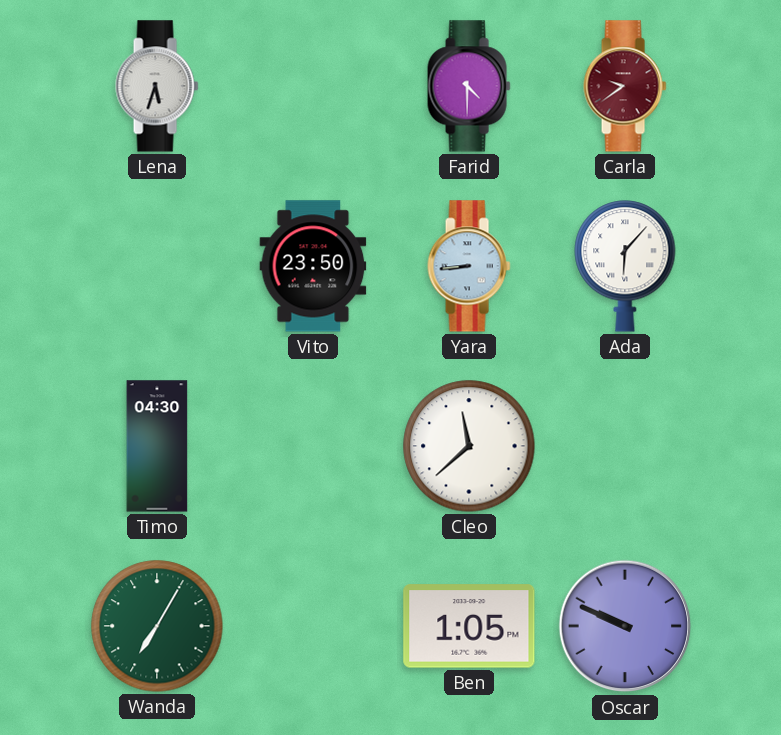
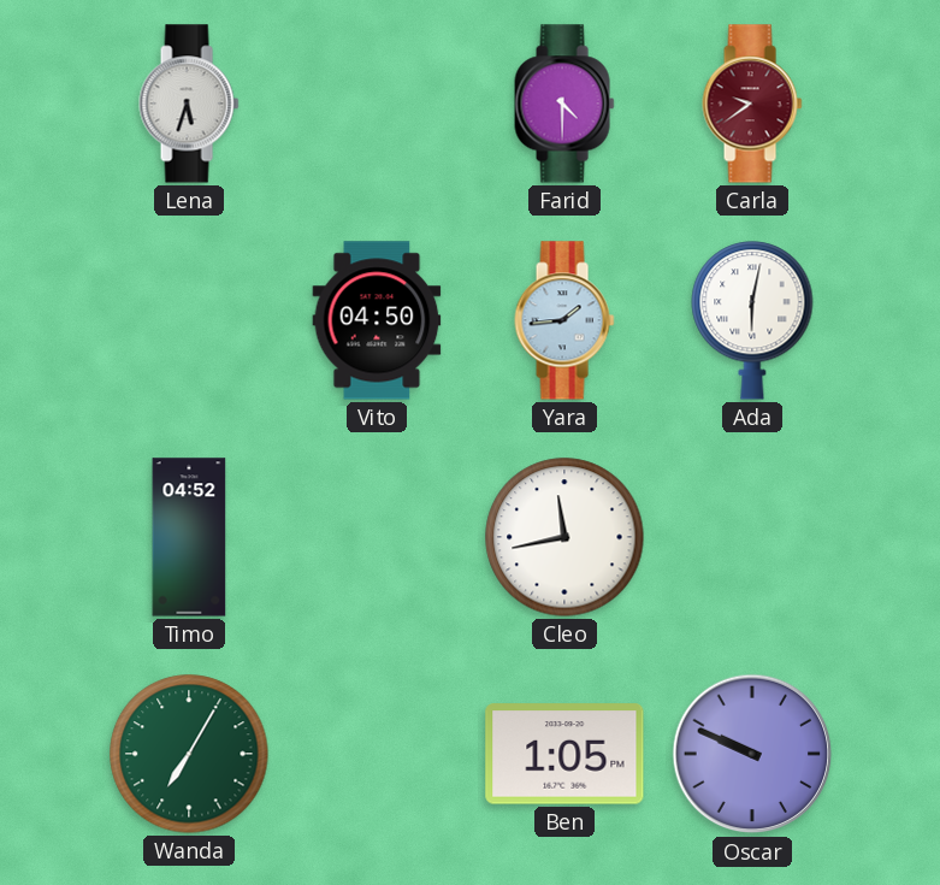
Vito: 23:50 -> 04:50 (377, 320)
Yara: 8:44 -> 1:44 (564, 320)
Ada: 6:07 -> 6:02 (752, 320)
Timo: 04:30 -> 04:52 (189, 537)
Cleo: 11:38 -> 11:43 (564, 537)
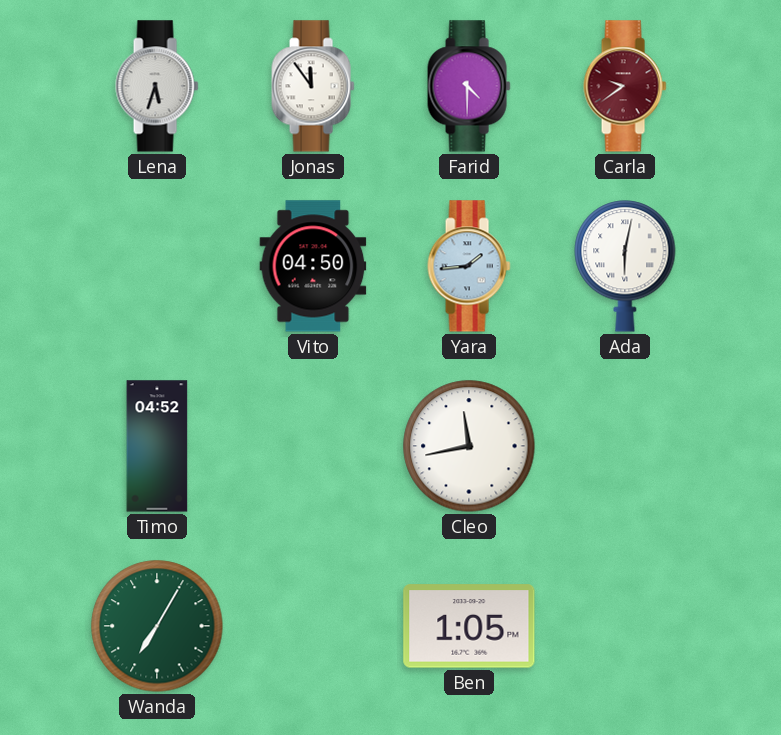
Jonas: none -> 11:54 (313, 86)
Oscar: 9:49 -> none (752, 754)
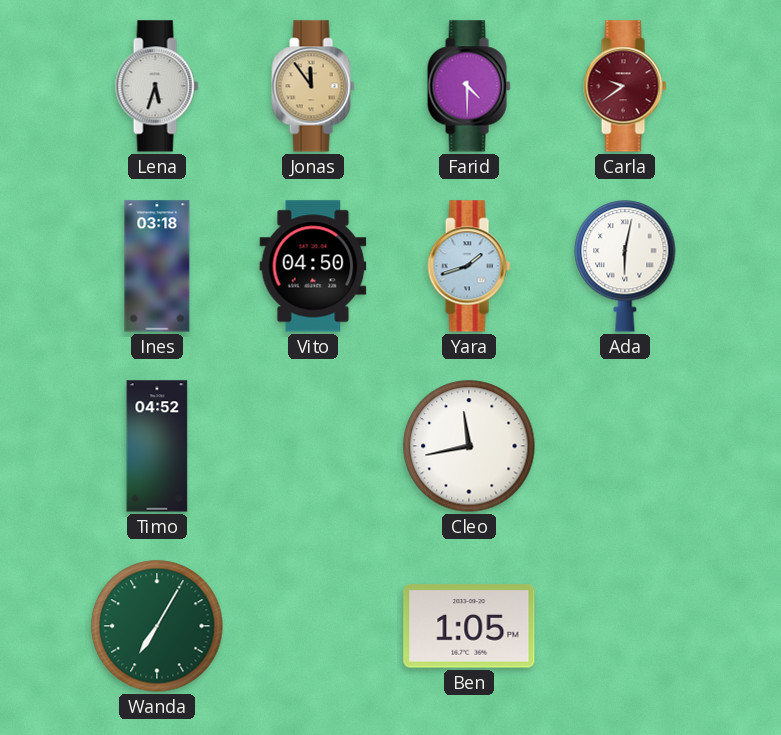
Jonas dial: white -> champagne (313, 86)
Ines: none -> 03:18 (157, 266)
Yara: 1:44 -> 1:42 (469, 266)
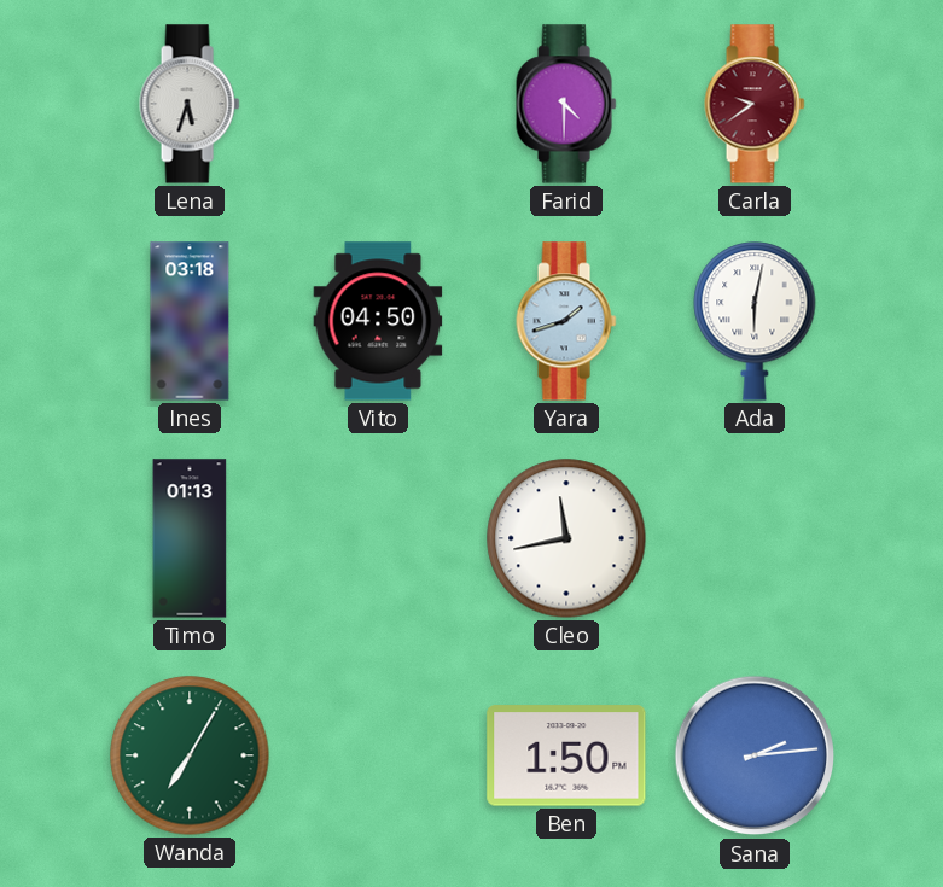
Jonas: 11:54 -> none (313, 86)
Timo: 04:52 -> 01:13 (190, 538)
Ben: 1:05 -> 1:50 (566, 755)
Sana: none -> 2:14 (755, 755)
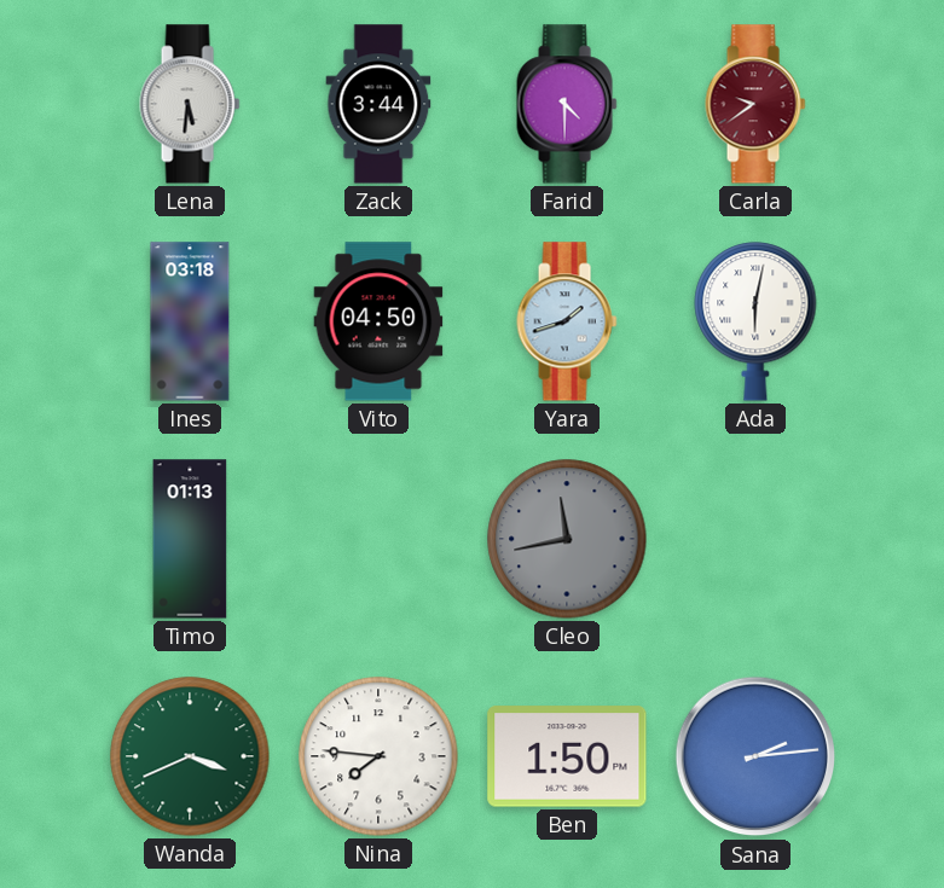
Lena: 5:33 -> 5:31 (190, 104)
Zack: none -> 3:44 (378, 104)
Cleo dial: white -> grey (567, 539)
Wanda: 7:05 -> 3:41 (190, 756)
Nina: none -> 7:46 (378, 756)
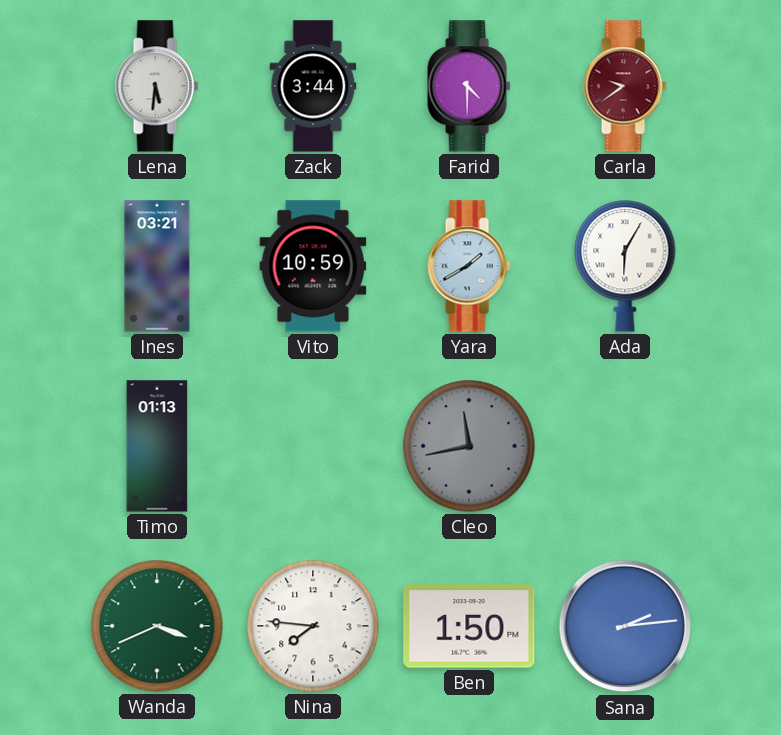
Ines: 03:18 -> 03:21 (157, 266)
Vito: 04:50 -> 10:59 (313, 266)
Yara: 1:42 -> 1:40 (469, 266)
Ada: 6:02 -> 6:05 (625, 266)
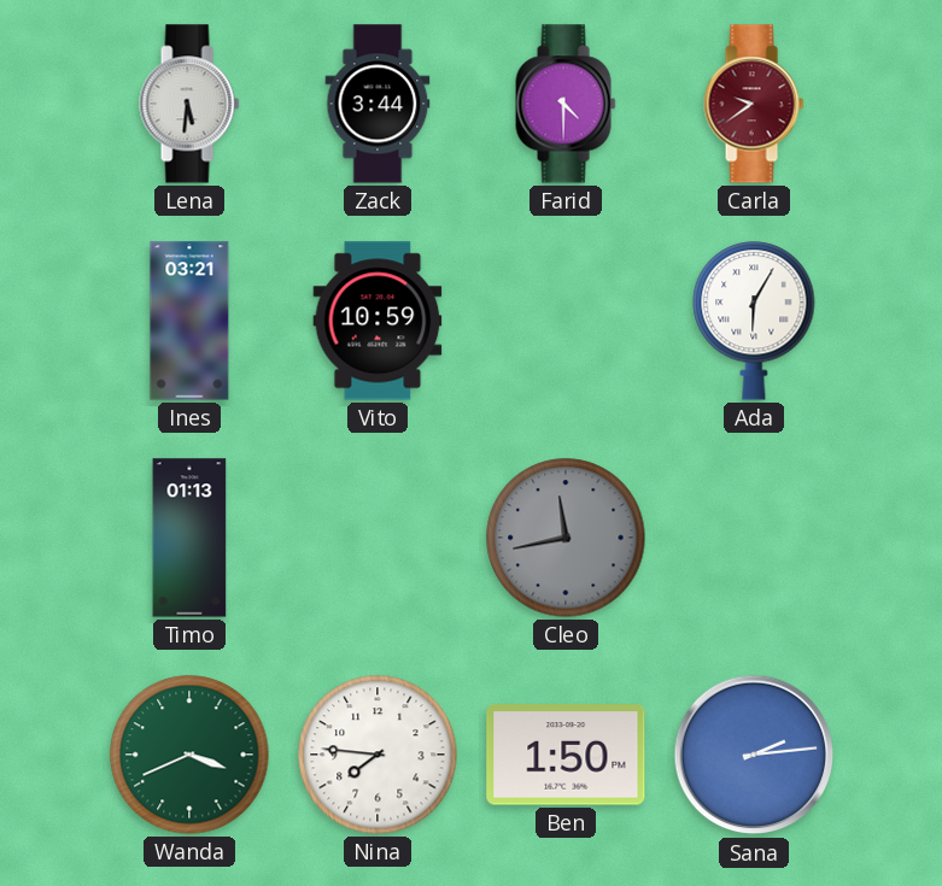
Yara: 1:40 -> none (469, 266)
